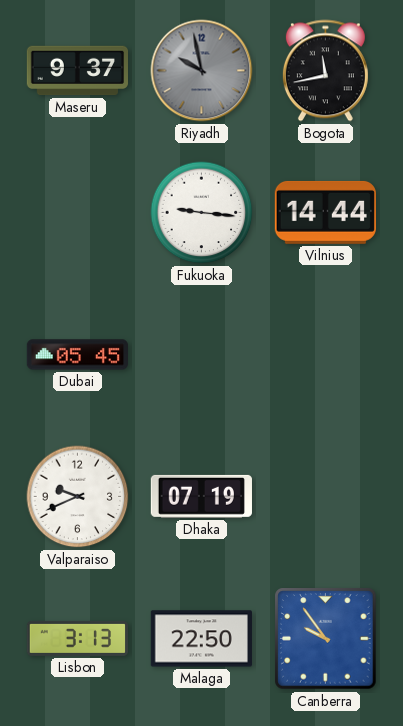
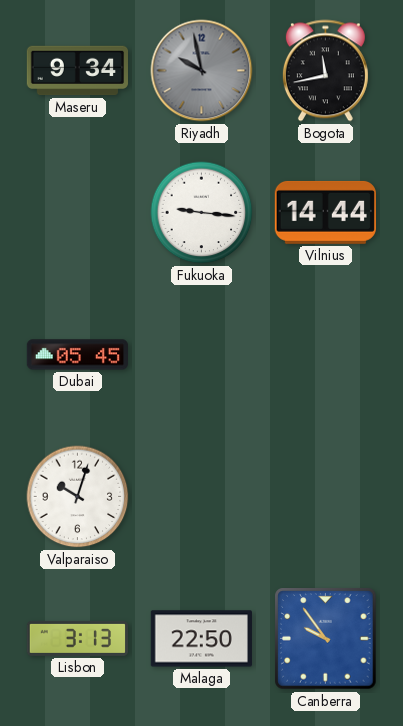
Maseru: 9:37 -> 9:34 (77, 71)
Valparaiso: 9:41 -> 10:03 (78, 497)
Dhaka: 07:19 -> none (201, 496)
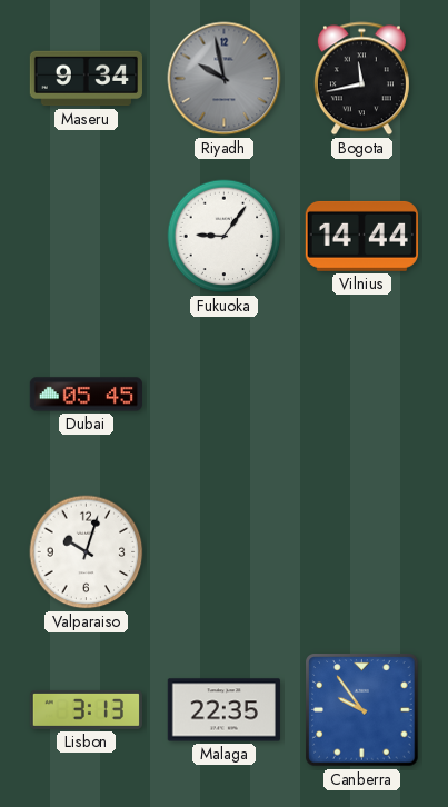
Fukuoka: 9:16 -> 9:06 (225, 237)
Malaga: 22:50 -> 22:35 (223, 710)
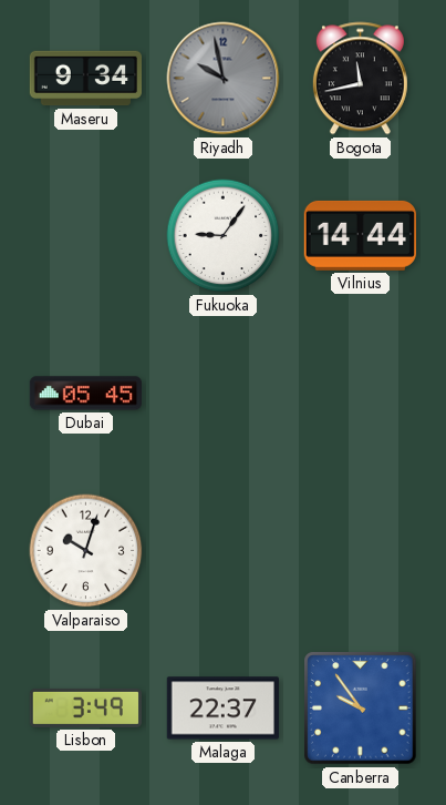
Lisbon: 3:13 -> 3:49 (85, 707)
Malaga: 22:35 -> 22:37 (222, 709)
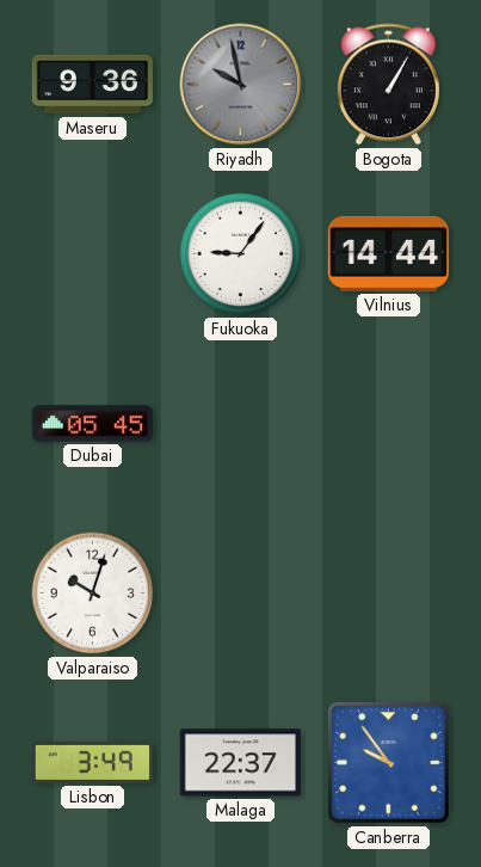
Maseru: 9:34 -> 9:36 (92, 85)
Bogota: 11:43 -> 1:05 (388, 85)
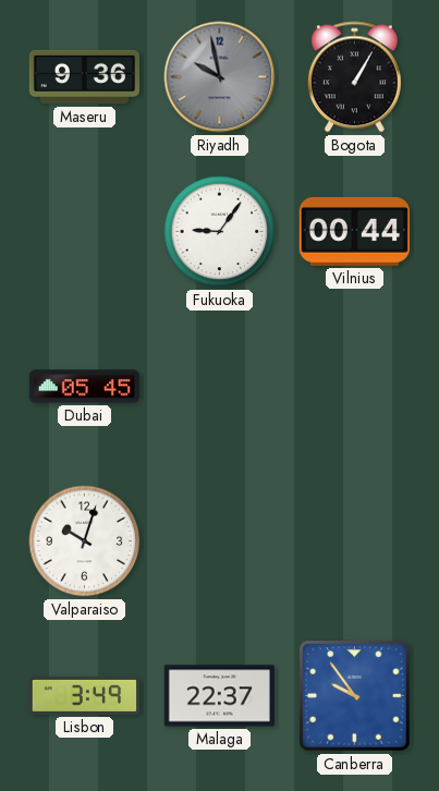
Vilnius: 14:44 -> 00:44 (354, 231)
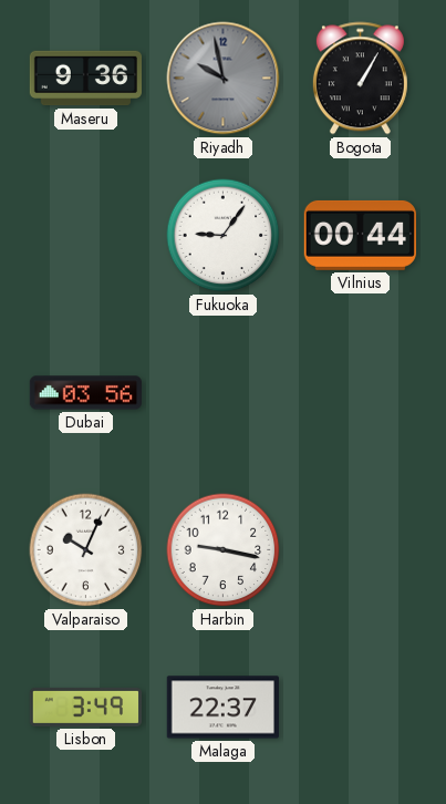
Dubai: 05:45 -> 03:56 (85, 393)
Valparaiso: 10:03 -> 10:04 (86, 550)
Harbin: none -> 9:17 (224, 550)
Canberra: 9:54 -> none (355, 696)
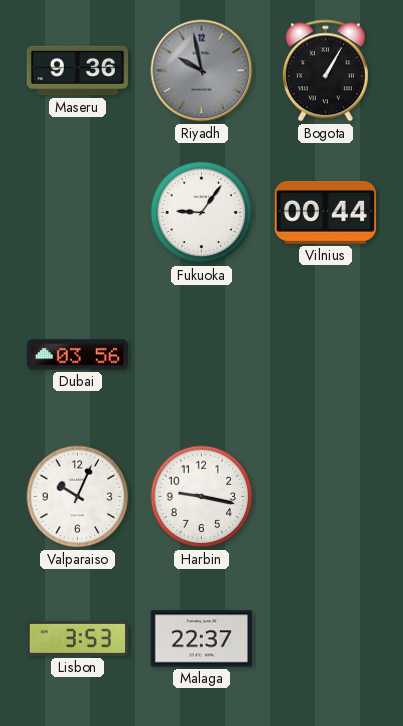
Lisbon: 3:49 -> 3:53 (77, 638)
